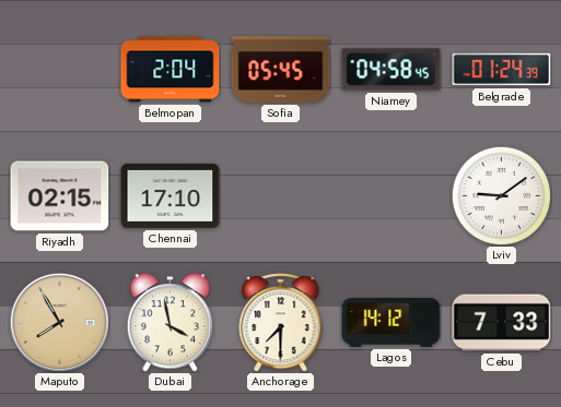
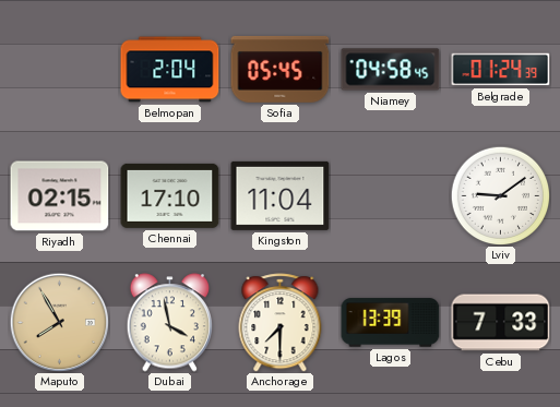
Kingston: none -> 11:04 (281, 195)
Lagos: 14:12 -> 13:39 (391, 323)
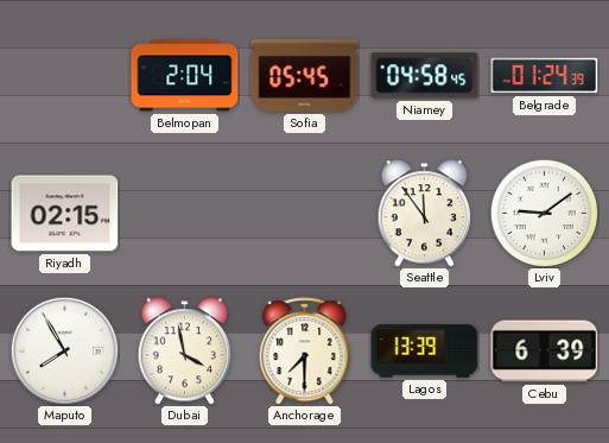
Chennai: 17:10 -> none (170, 195)
Kingston: 11:04 -> none (281, 195)
Seattle: none -> 11:54 (425, 214)
Maputo dial: champagne -> white (64, 350)
Cebu: 7:33 -> 6:39 (545, 352)
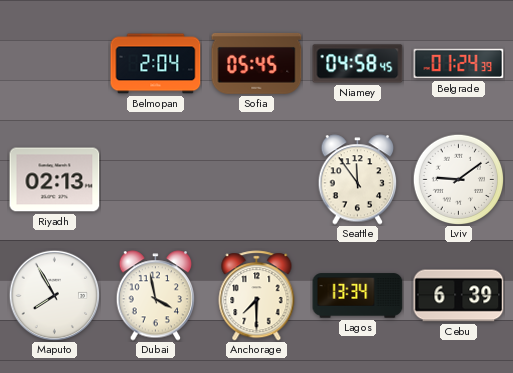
Riyadh: 02:15 -> 02:13 (55, 180)
Lagos: 13:39 -> 13:34 (358, 296)
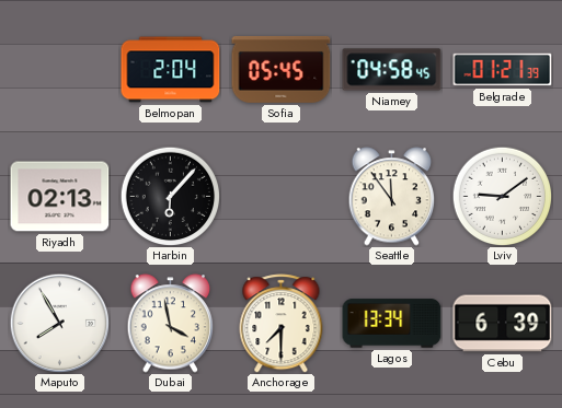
Belgrade: 01:24 -> 01:21 (503, 70)
Harbin: none -> 6:07 (170, 196)
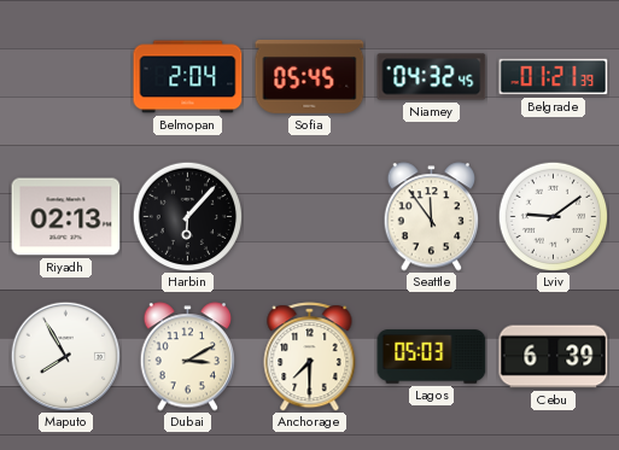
Niamey: 04:58 -> 04:32 (432, 77)
Dubai: 3:58 -> 3:10 (188, 357)
Lagos: 13:34 -> 05:03 (432, 357)
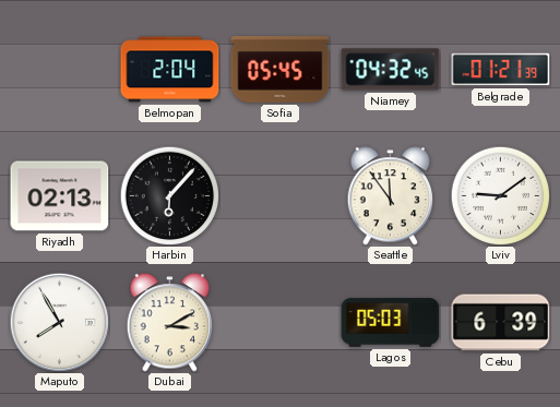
Anchorage: 7:30 -> none (310, 357)
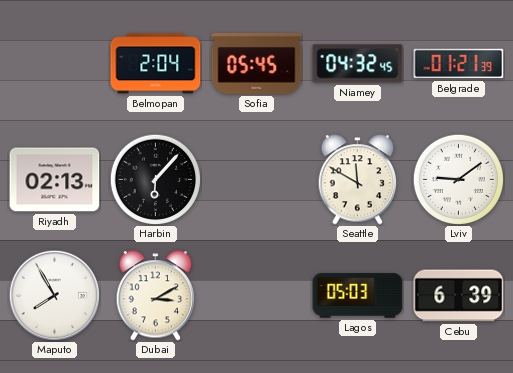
Seattle: 11:54 -> 11:50 (358, 180)
